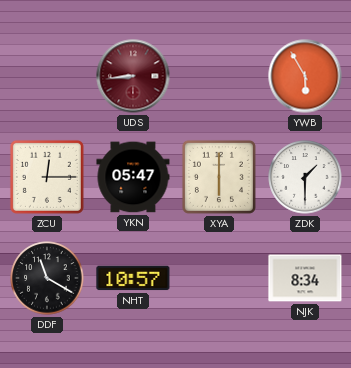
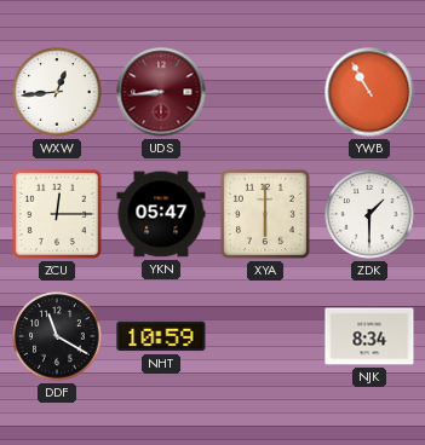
WXW: none -> 12:44 (57, 92)
YWB: 5:55 -> 10:55 (369, 92)
NHT: 10:57 -> 10:59 (161, 336)
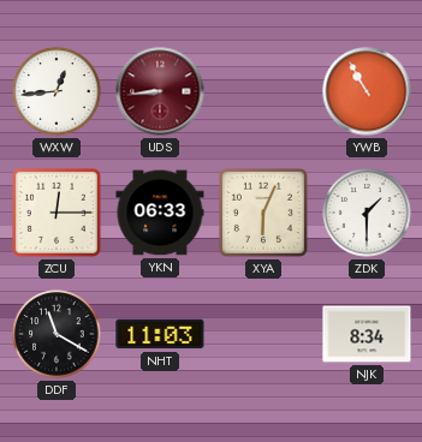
YKN: 05:47 -> 06:33 (160, 213)
XYA: 6:00 -> 6:04 (263, 213)
NHT: 10:59 -> 11:03 (160, 334)
